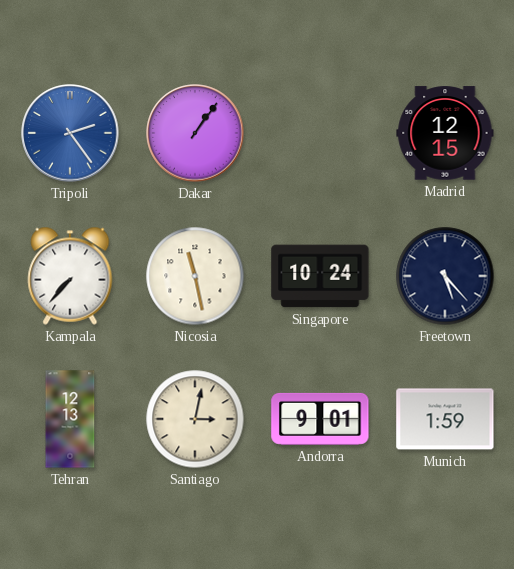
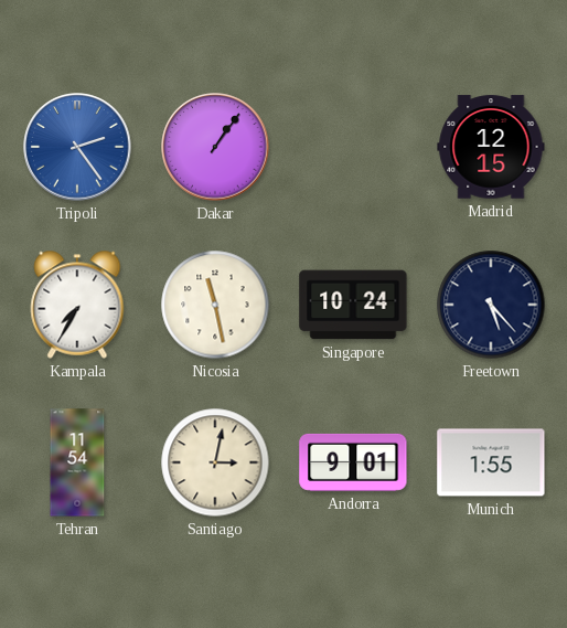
Kampala: 7:37 -> 7:35 (77, 305)
Tehran: 12:13 -> 11:54 (77, 462)
Munich: 1:59 -> 1:55 (491, 462)
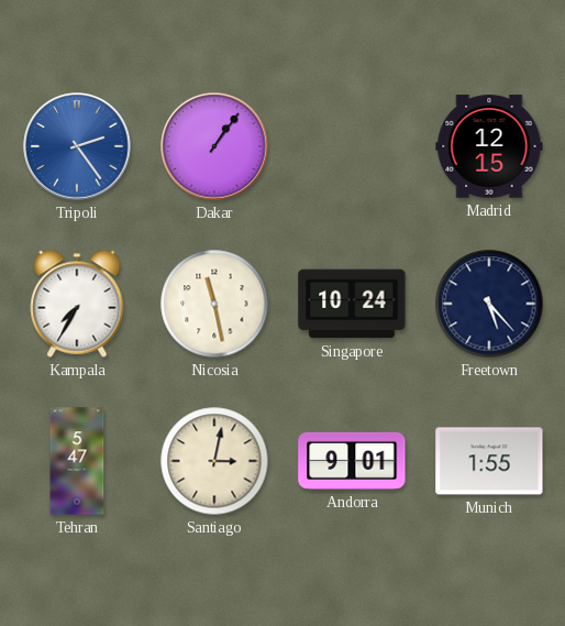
Tehran: 11:54 -> 5:47 (77, 461)
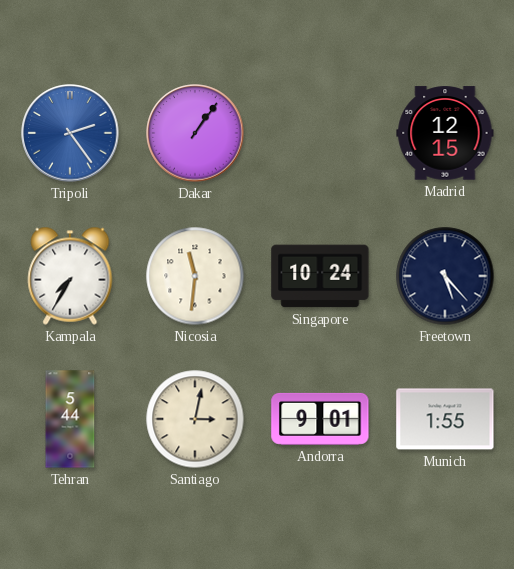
Nicosia: 11:28 -> 11:31 (195, 276)
Tehran: 5:47 -> 5:44 (70, 419)
